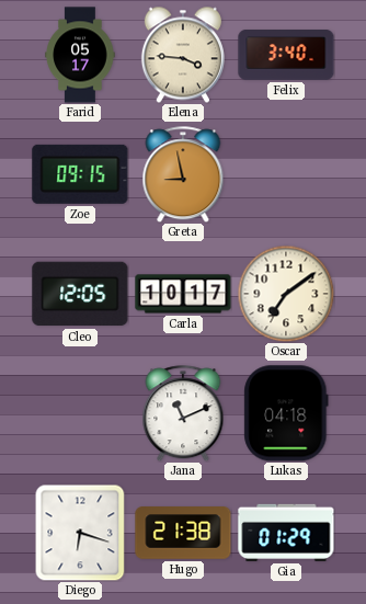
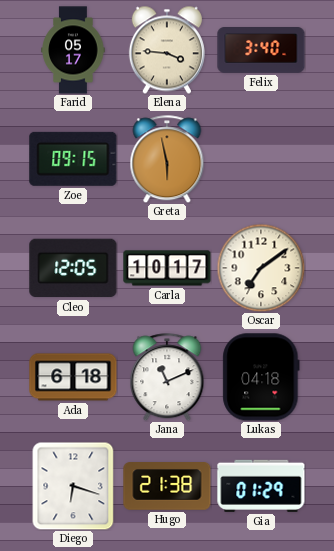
Greta: 8:58 -> 5:58 (167, 159)
Ada: none -> 6:18 (73, 377)
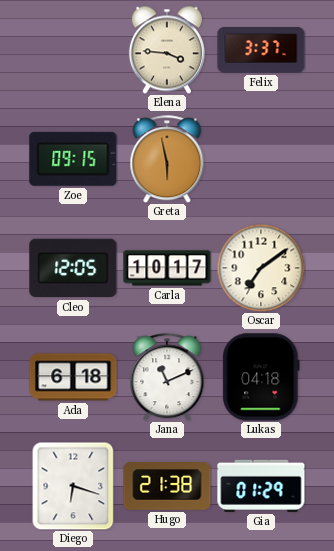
Farid: 05:17 -> none (73, 50)
Felix: 3:40 -> 3:37 (261, 51)
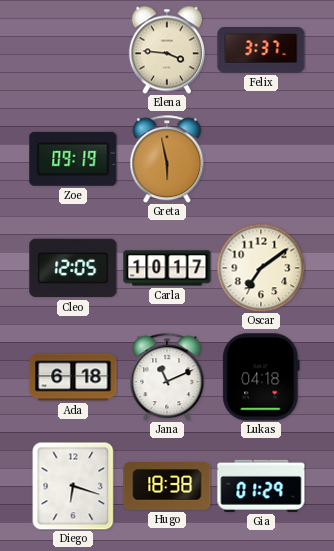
Zoe: 09:15 -> 09:19 (73, 159)
Hugo: 21:38 -> 18:38 (167, 486)
